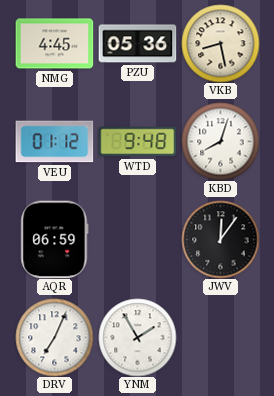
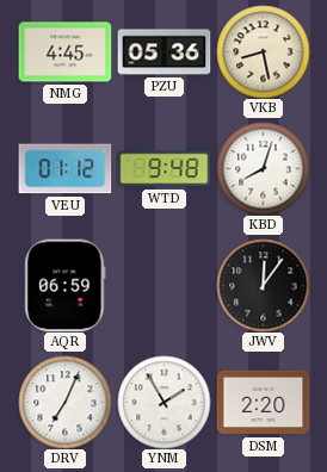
DSM: none -> 2:20 (263, 403)
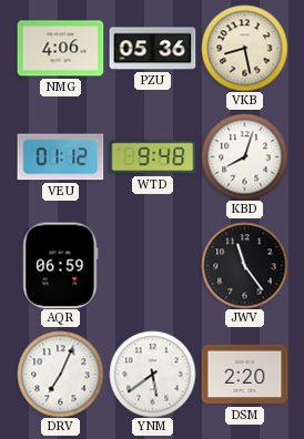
NMG: 4:45 -> 4:06 (60, 49)
JWV: 12:06 -> 11:24 (244, 265)
YNM: 1:55 -> 5:39 (152, 374)
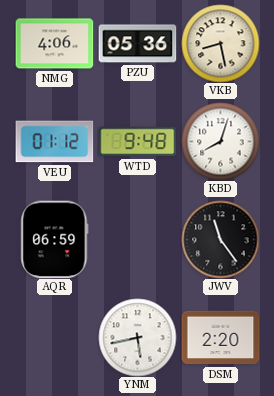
DRV: 7:04 -> none (60, 374)
YNM: 5:39 -> 5:43 (137, 337)
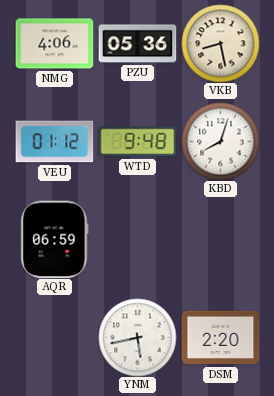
JWV: 11:24 -> none (220, 239)
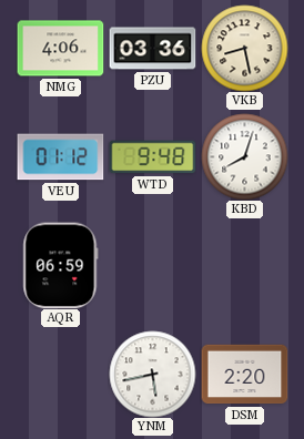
PZU: 05:36 -> 03:36 (152, 49)
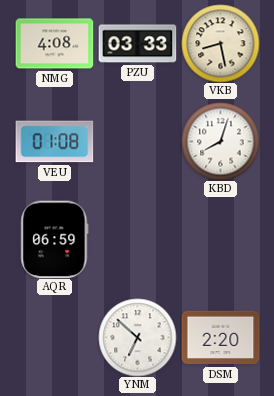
NMG: 4:06 -> 4:08 (54, 44)
PZU: 03:36 -> 03:33 (137, 44)
VEU: 01:12 -> 01:08 (54, 142)
WTD: 9:48 -> none (152, 157)
YNM: 5:43 -> 6:52 (137, 337)
